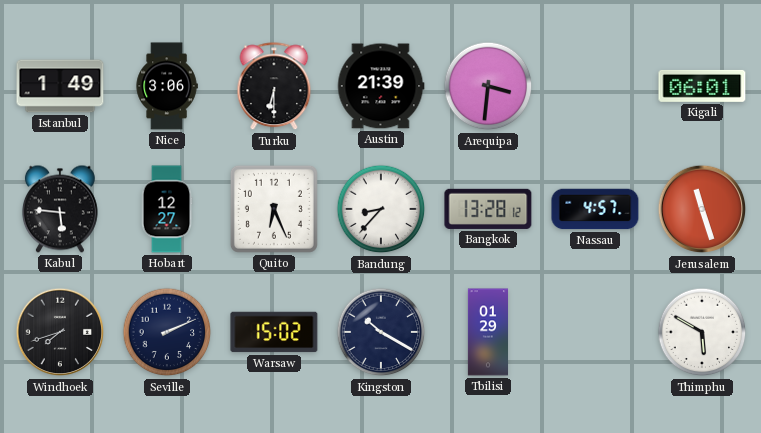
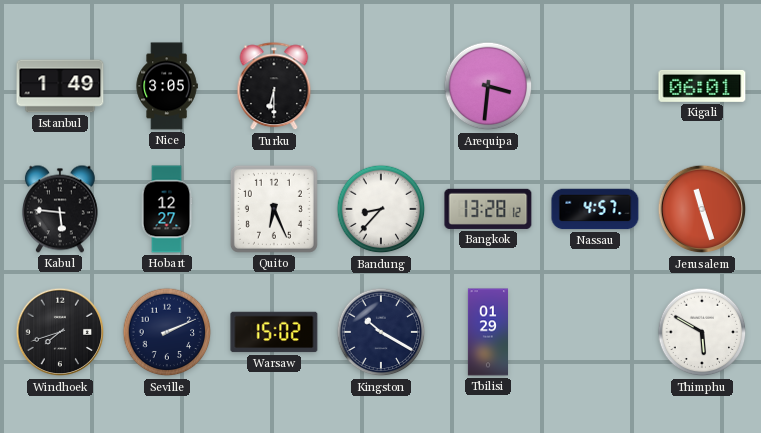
Nice: 3:06 -> 3:05 (167, 86)
Austin: 21:39 -> none (381, 86)
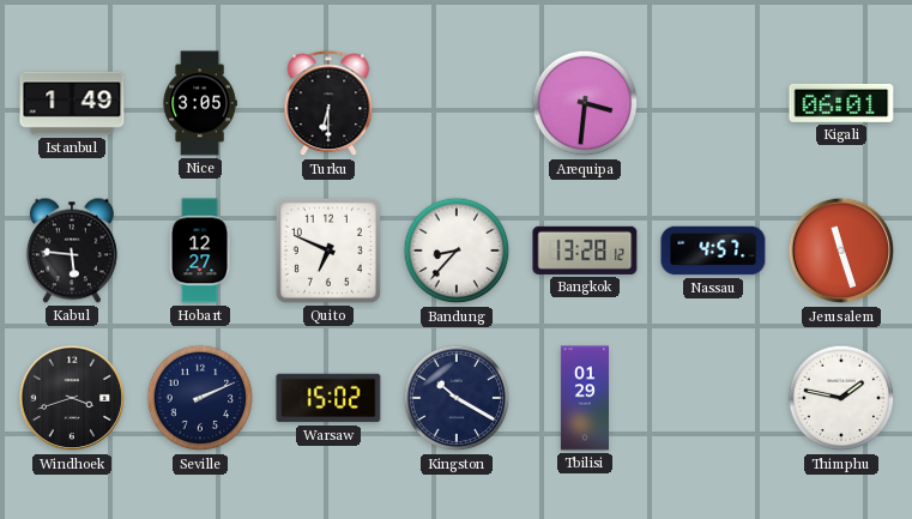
Quito: 6:26 -> 6:49 (328, 251)
Windhoek: 7:42 -> 3:42 (72, 398)
Thimphu: 5:50 -> 1:47 (841, 398)
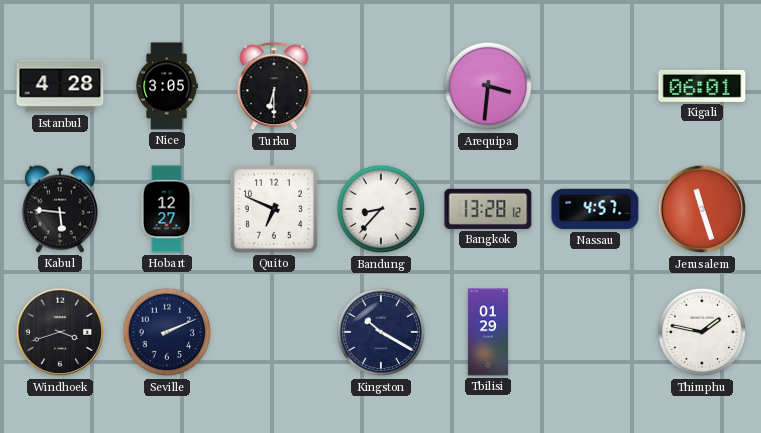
Istanbul: 1:49 -> 4:28 (60, 86)
Warsaw: 15:02 -> none (328, 398)
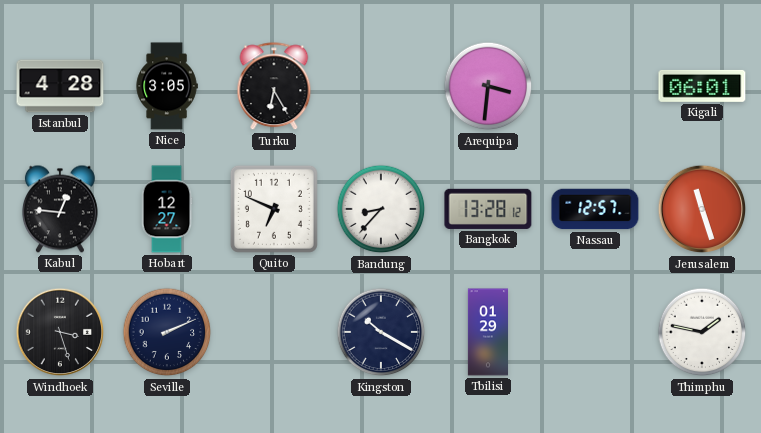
Turku: 6:30 -> 6:25 (274, 87)
Kabul: 5:46 -> 12:46 (60, 209)
Nassau: 4:57 -> 12:57 (595, 209)
Windhoek: 3:42 -> 3:27 (60, 332)
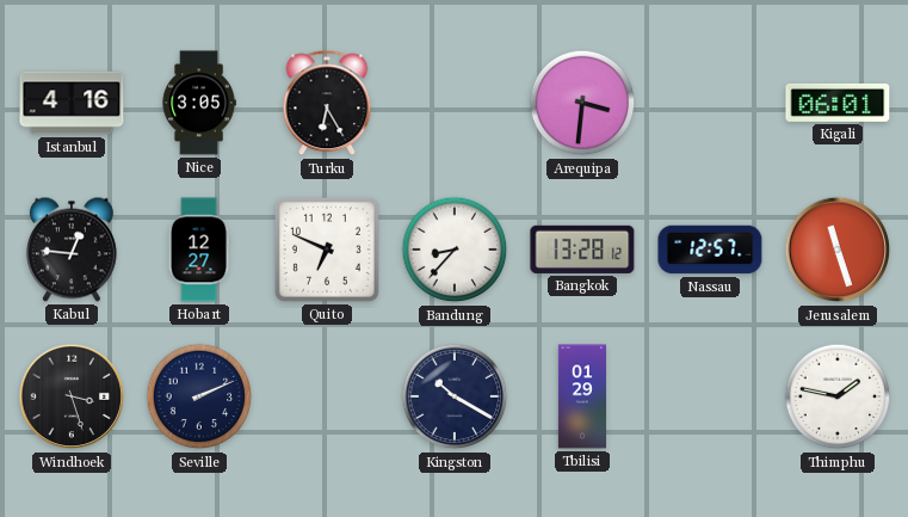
Istanbul: 4:28 -> 4:16 (72, 103)
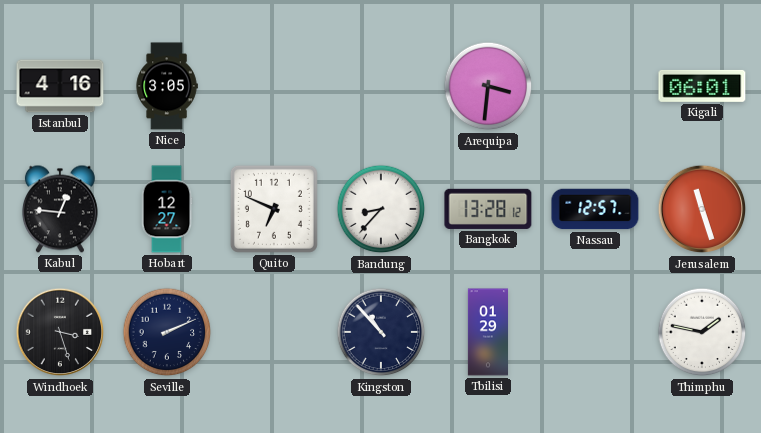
Turku: 6:25 -> none (327, 104)
Kingston: 10:20 -> 10:53 (381, 332)
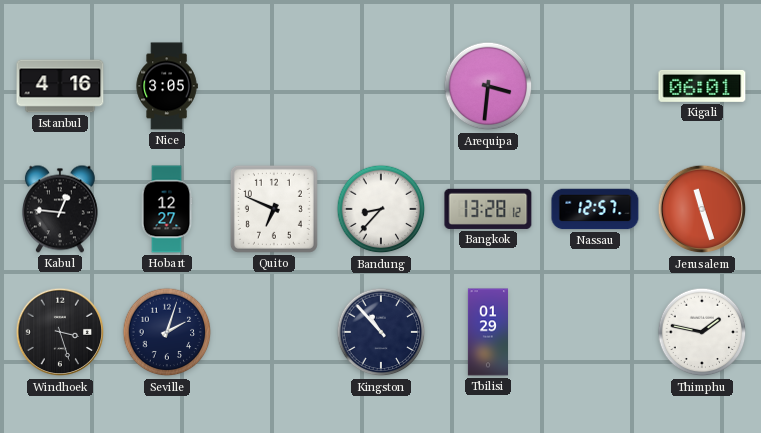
Seville: 2:11 -> 2:03 (167, 332)
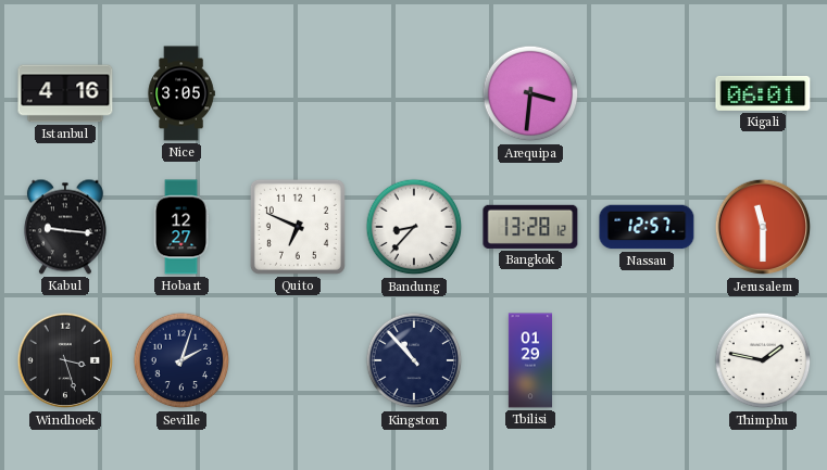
Kabul: 12:46 -> 9:16 (65, 227)
Jerusalem: 11:27 -> 11:30 (763, 227)
